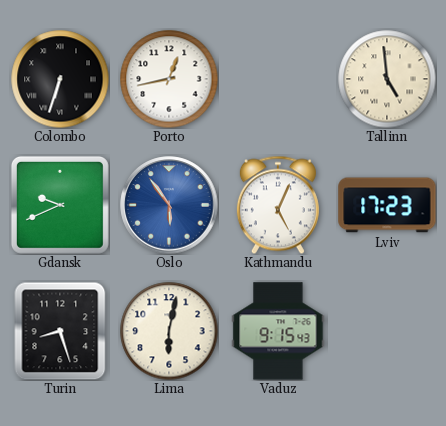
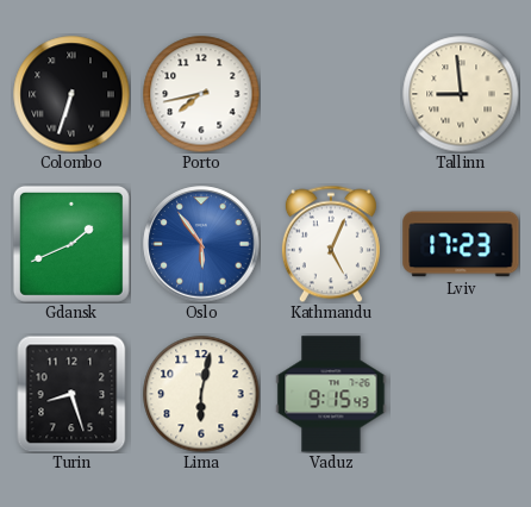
Porto: 12:43 -> 7:43 (201, 94)
Tallinn: 4:59 -> 8:59 (461, 94)
Gdansk: 9:41 -> 1:41 (71, 244)
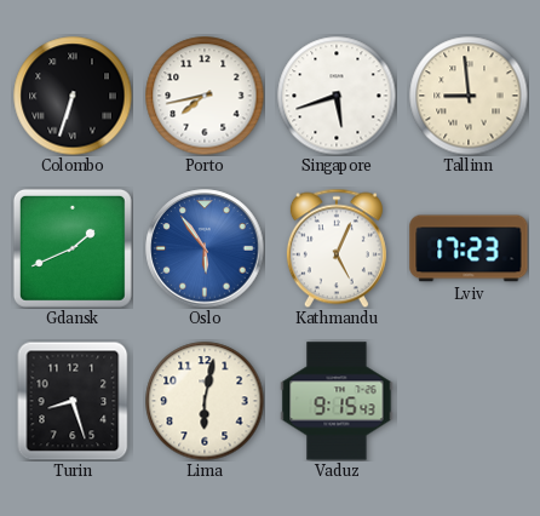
Singapore: none -> 5:42 (337, 96)
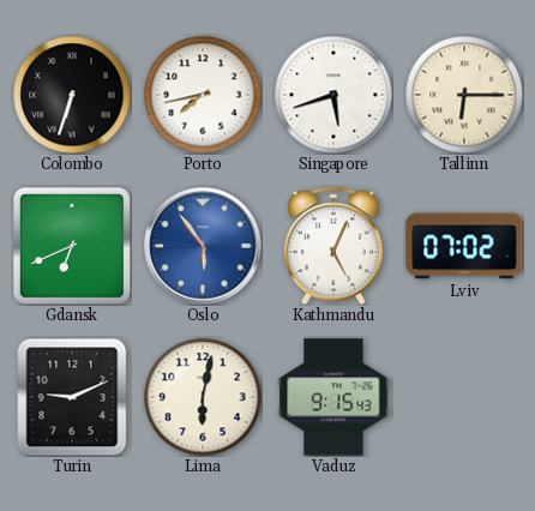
Tallinn: 8:59 -> 6:15 (464, 95)
Gdansk: 1:41 -> 6:41 (72, 246)
Lviv: 17:23 -> 07:02 (464, 246)
Turin: 8:27 -> 9:11 (72, 397)
